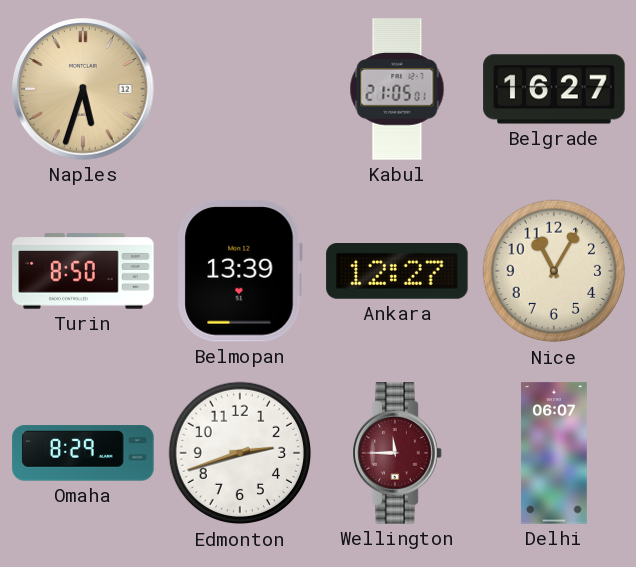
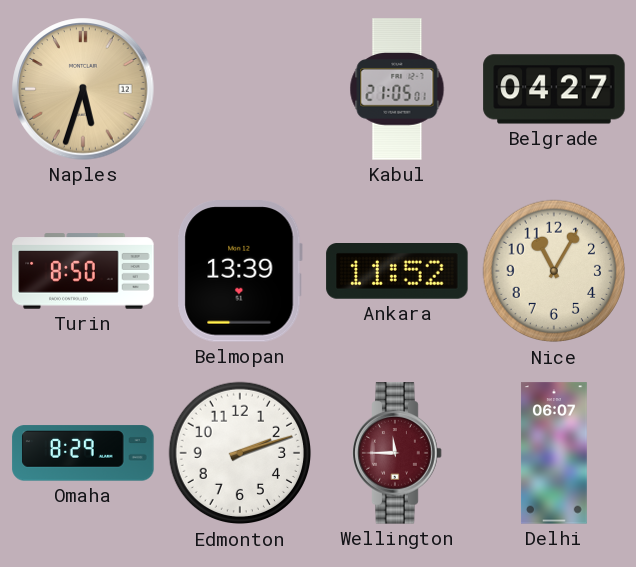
Belgrade: 16:27 -> 04:27 (554, 89)
Ankara: 12:27 -> 11:52 (397, 272)
Edmonton: 2:42 -> 2:12 (240, 453)
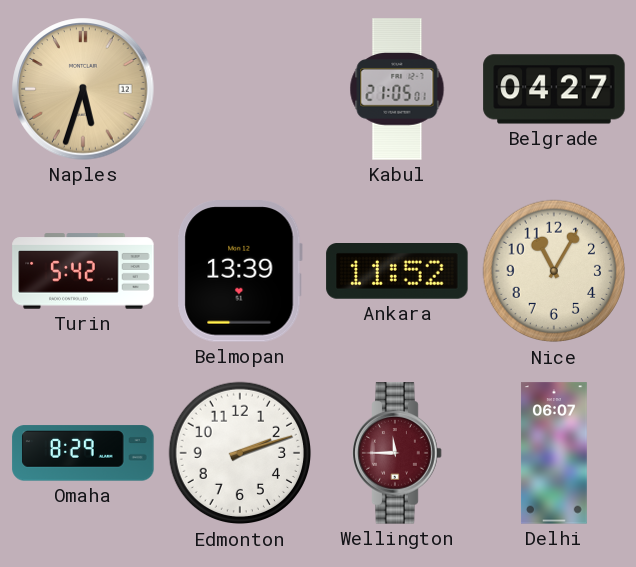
Turin: 8:50 -> 5:42 (83, 271)
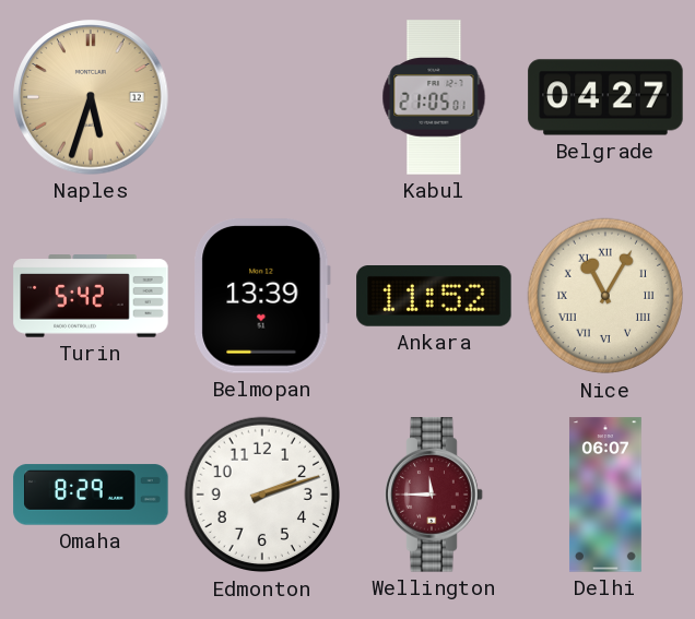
Nice numerals: Arabic -> Roman (605, 296)
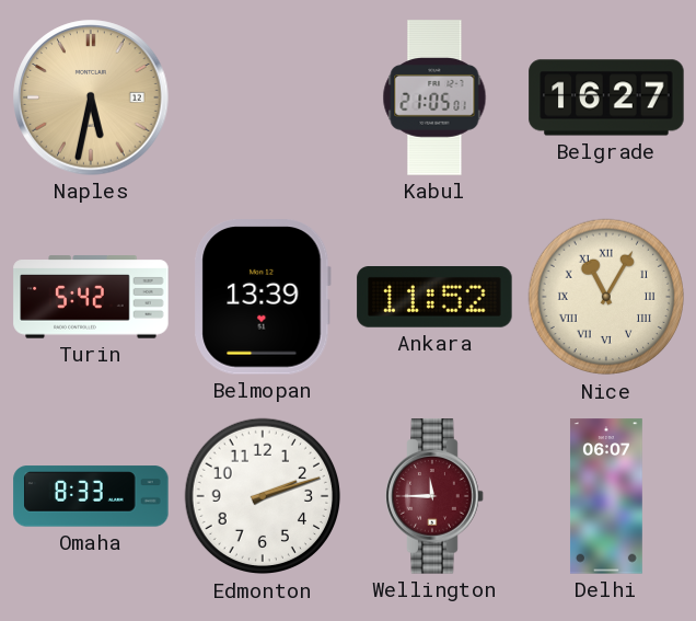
Naples: 5:33 -> 5:32 (91, 97)
Belgrade: 04:27 -> 16:27 (606, 97)
Omaha: 8:29 -> 8:33 (91, 496)
